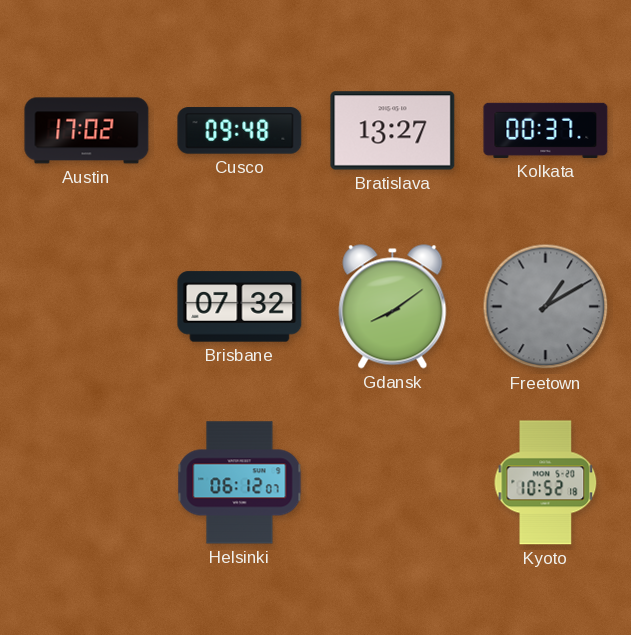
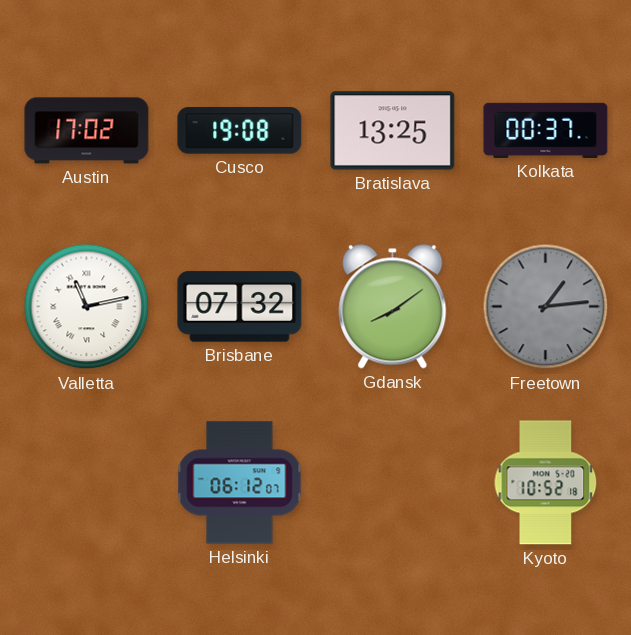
Cusco: 09:48 -> 19:08 (240, 131)
Bratislava: 13:27 -> 13:25 (393, 131)
Valletta: none -> 11:13 (87, 307)
Freetown: 1:10 -> 1:14 (546, 307)
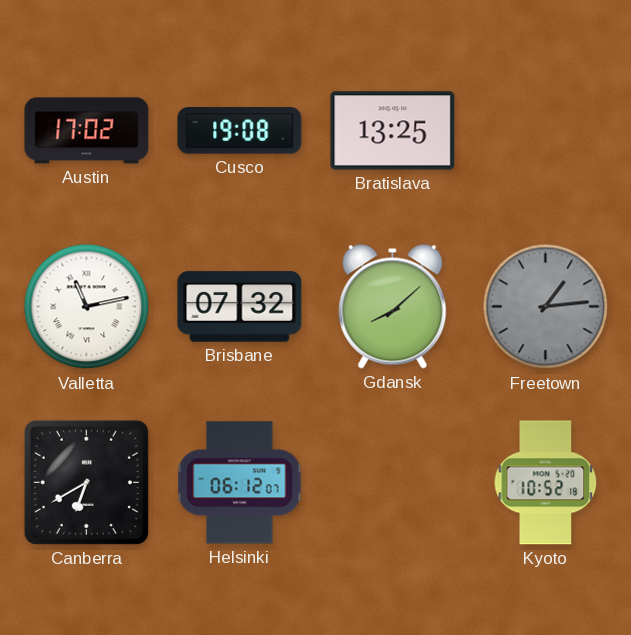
Kolkata: 00:37 -> none (546, 130)
Gdansk: 8:09 -> 8:08 (393, 307)
Canberra: none -> 6:40 (86, 482)
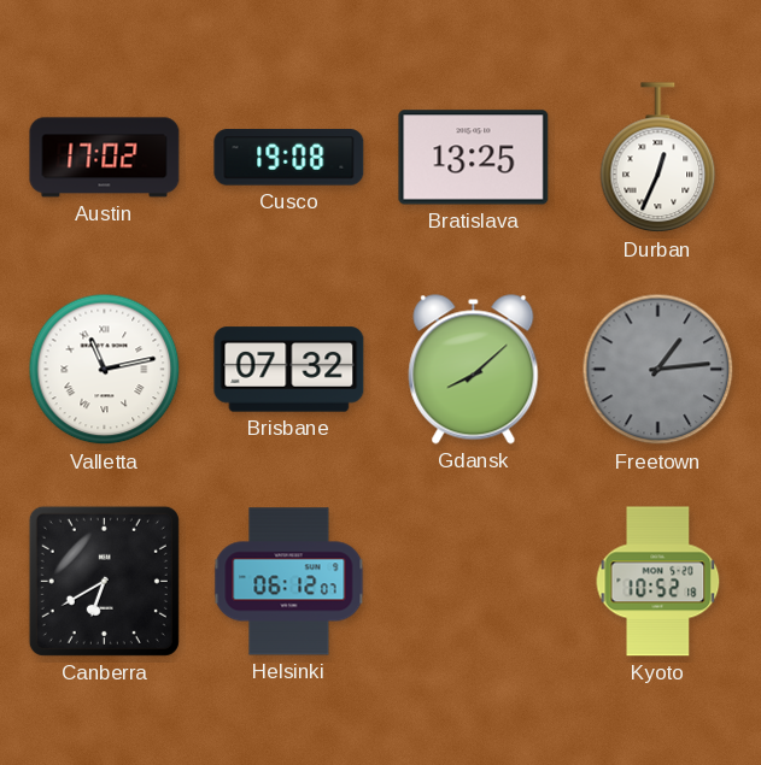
Durban: none -> 12:34 (658, 158)
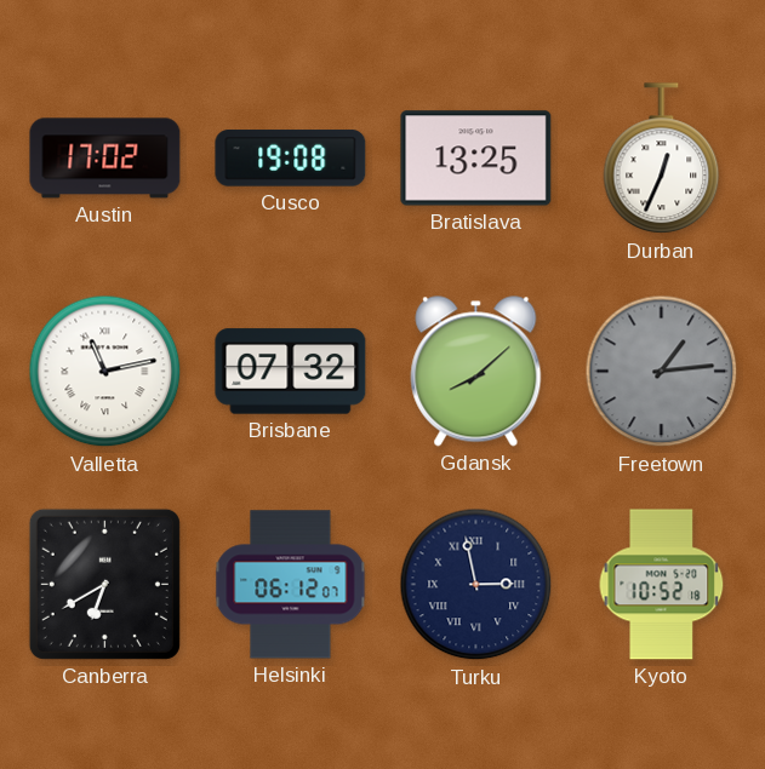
Turku: none -> 2:58 (476, 585)
